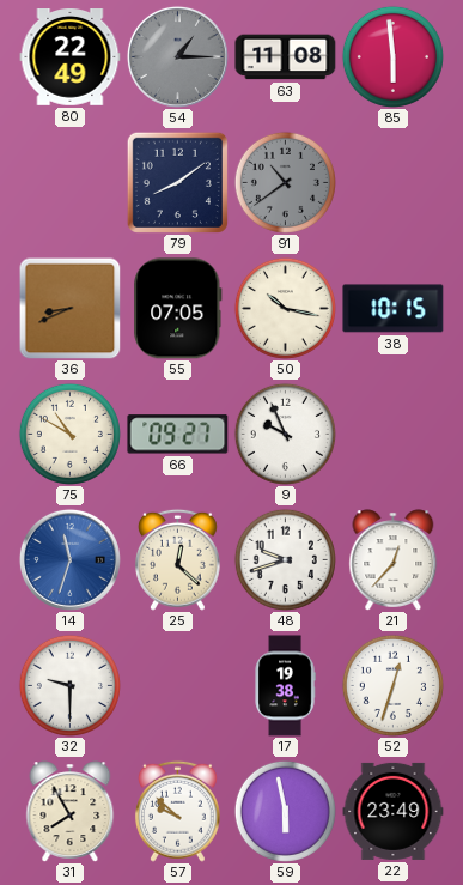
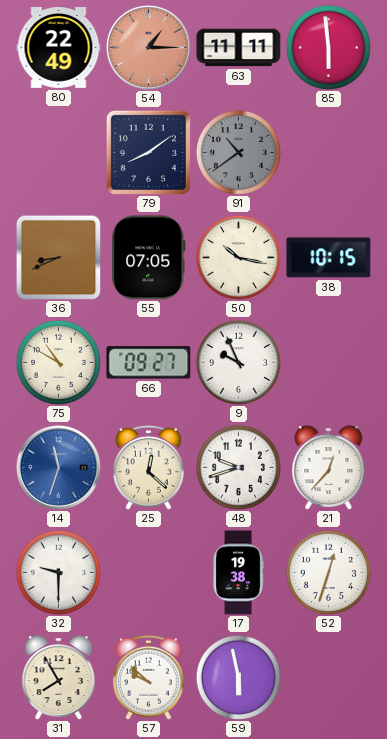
54 dial: grey -> salmon (148, 47)
63: 11:08 -> 11:11 (239, 48)
22: 23:49 -> none (394, 811)
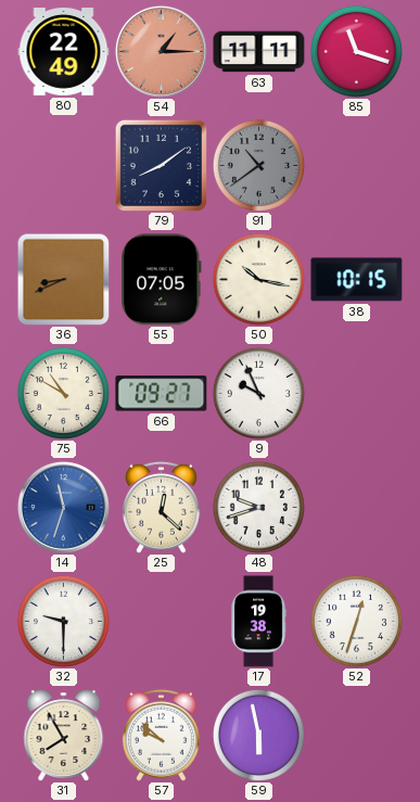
85: 5:59 -> 11:18 (356, 51)
21: 12:37 -> none (329, 468)
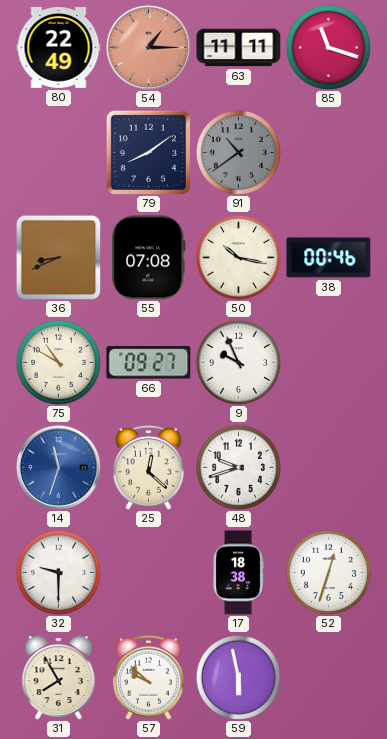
55: 07:05 -> 07:08 (149, 258)
38: 10:15 -> 00:46 (329, 258)
17: 19:38 -> 18:38 (238, 573)
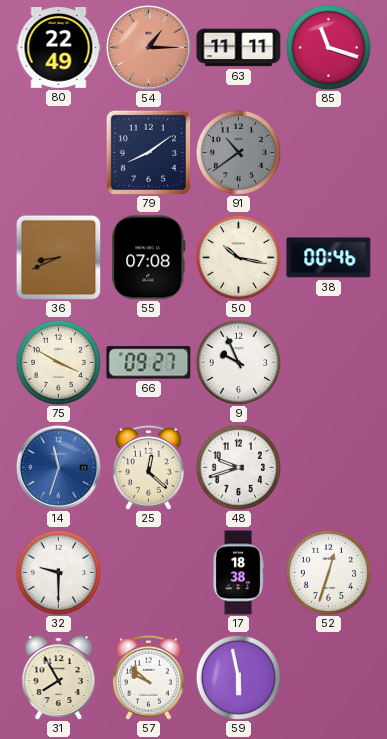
75: 10:50 -> 3:50 (58, 362)
